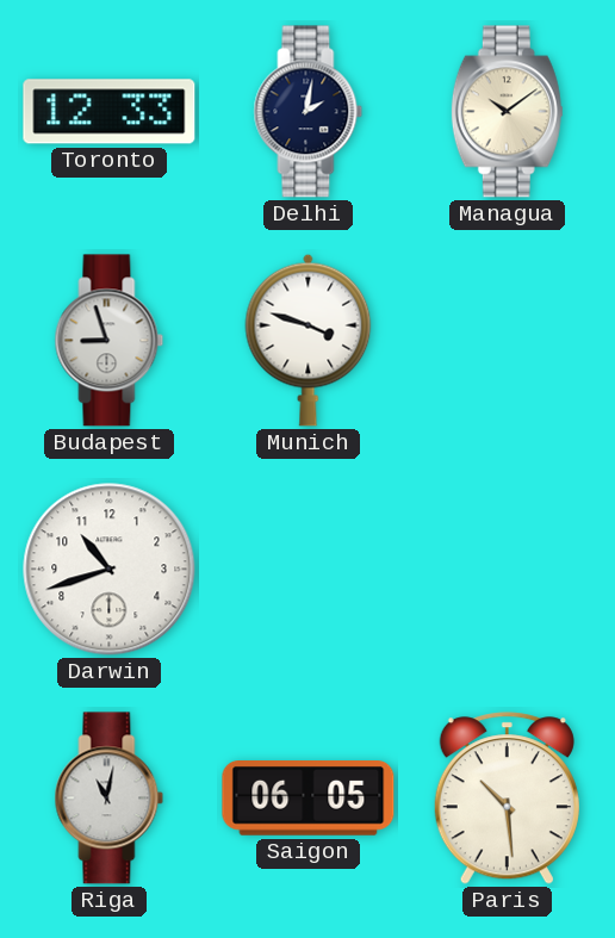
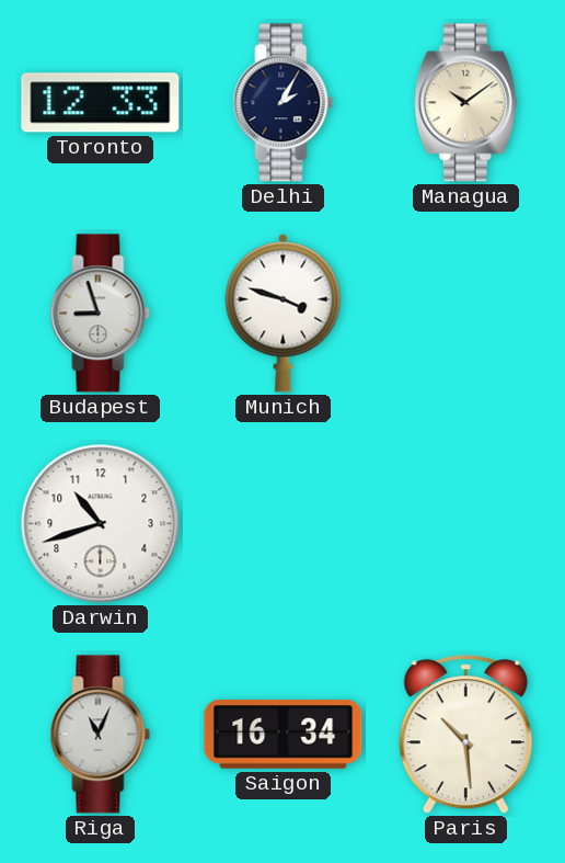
Delhi: 2:02 -> 2:05 (284, 103)
Riga: 11:02 -> 11:04 (101, 735)
Saigon: 06:05 -> 16:34 (284, 735)
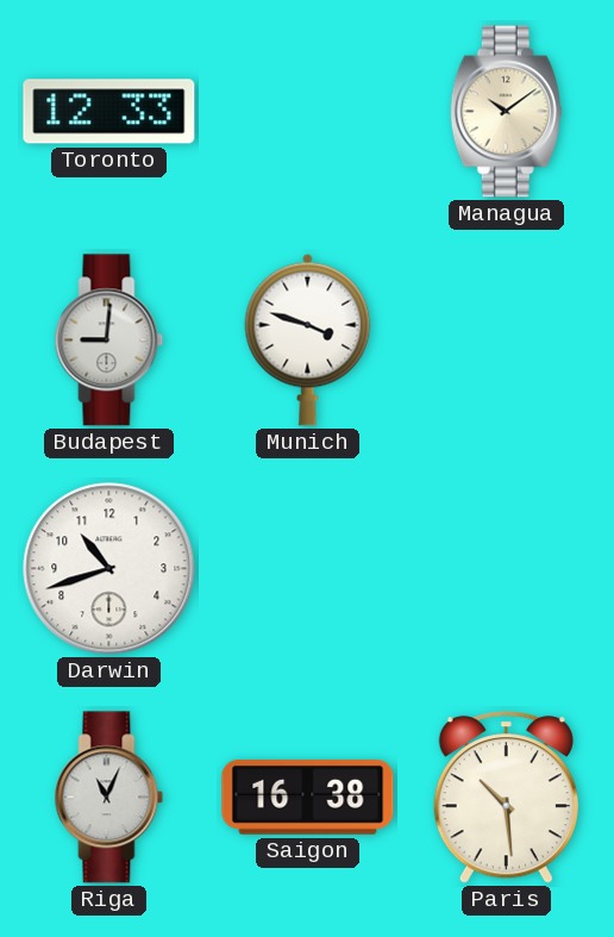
Delhi: 2:05 -> none (284, 103)
Budapest: 8:57 -> 9:01 (109, 341)
Saigon: 16:34 -> 16:38 (308, 798)
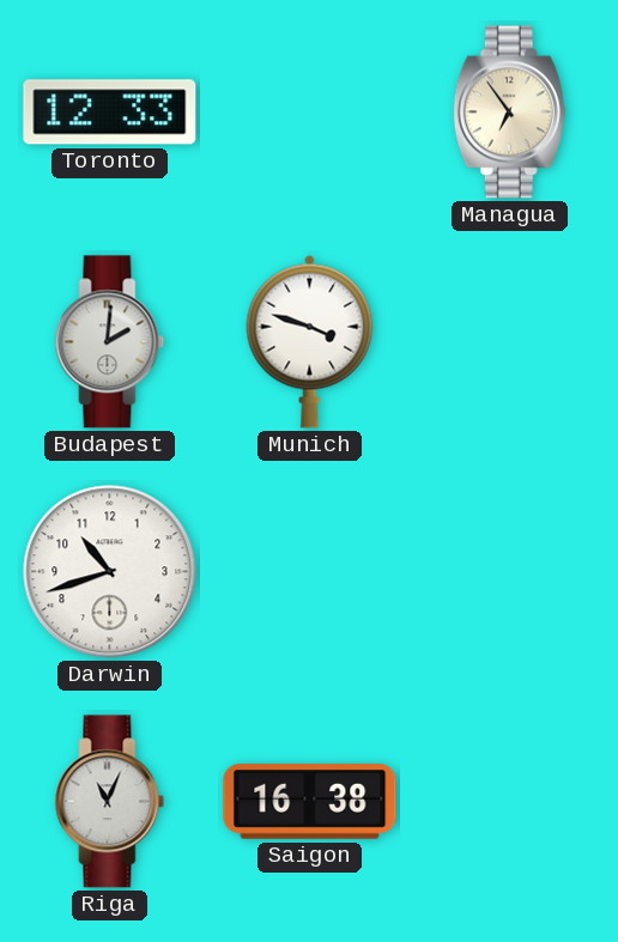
Managua: 10:09 -> 6:54 (509, 113)
Budapest: 9:01 -> 2:01 (110, 342)
Paris: 10:29 -> none (506, 798)
